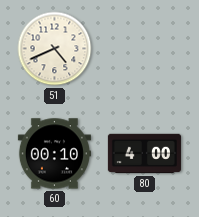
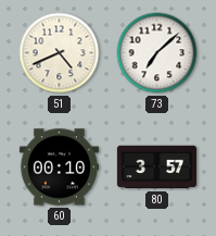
73: none -> 7:08 (157, 53)
80: 4:00 -> 3:57 (156, 167)
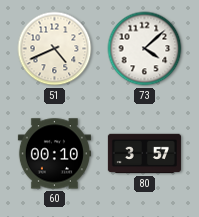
73: 7:08 -> 4:08 (145, 49)
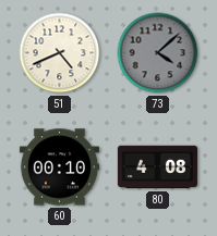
73 dial: white -> grey (158, 53)
80: 3:57 -> 4:08 (157, 167)
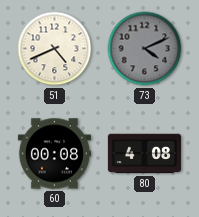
73: 4:08 -> 4:11 (145, 49)
60: 00:10 -> 00:08 (54, 154)
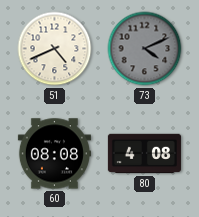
60: 00:08 -> 08:08 (54, 154)
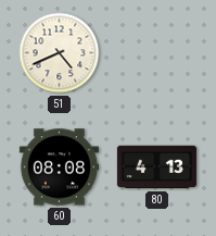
73: 4:11 -> none (145, 49)
80: 4:08 -> 4:13 (156, 167)
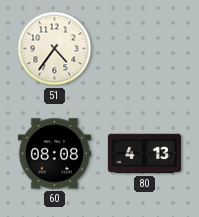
51: 4:41 -> 4:36 (55, 49)
